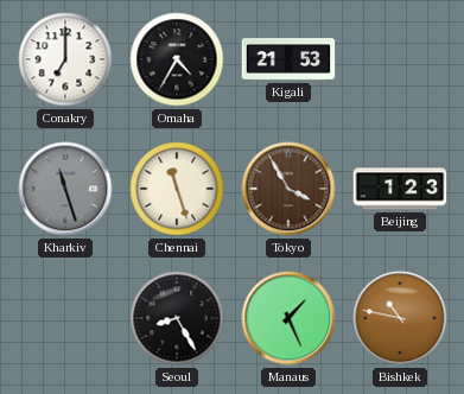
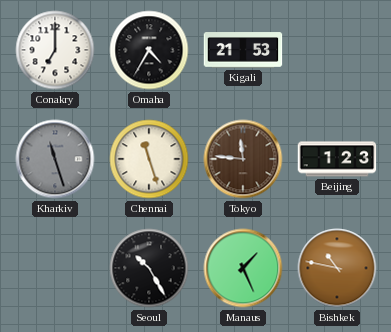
Tokyo: 3:55 -> 11:46 (243, 159)
Seoul: 8:25 -> 10:25 (149, 268)
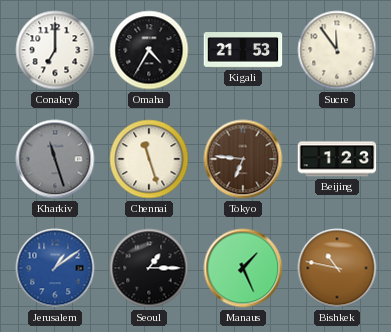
Sucre: none -> 11:54 (337, 50)
Tokyo: 11:46 -> 6:46 (243, 159)
Jerusalem: none -> 1:09 (55, 268)
Seoul: 10:25 -> 1:15 (149, 268)
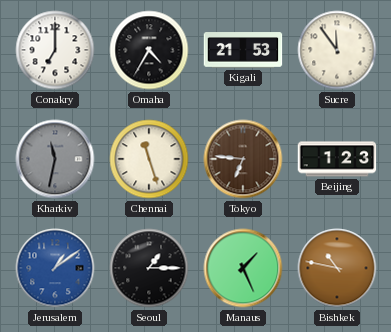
Kharkiv: 11:27 -> 11:32 (55, 159)
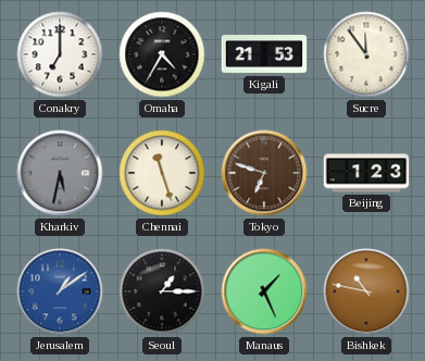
Kharkiv: 11:32 -> 5:32 (60, 173)
Tokyo: 6:46 -> 6:48 (264, 173)
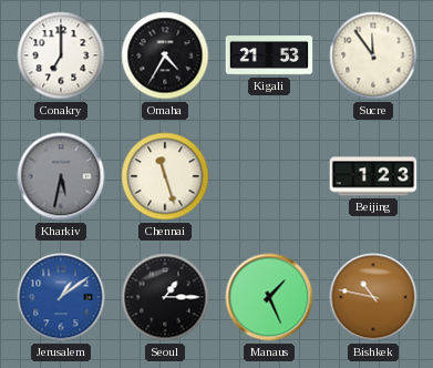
Tokyo: 6:48 -> none (264, 173)
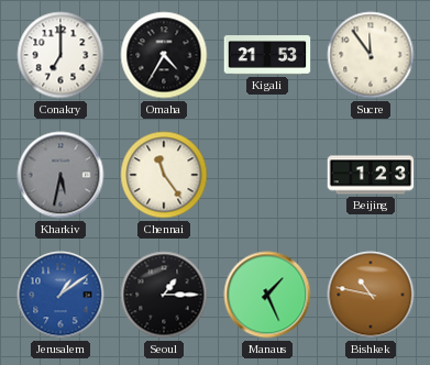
Chennai: 11:27 -> 11:24 (164, 175)
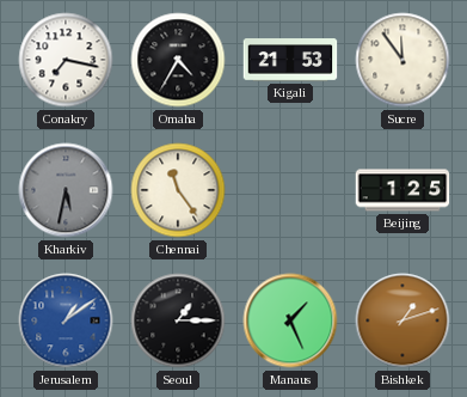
Conakry: 7:00 -> 7:17 (66, 60)
Beijing: 1:23 -> 1:25 (403, 190)
Bishkek: 10:47 -> 1:12 (403, 320)
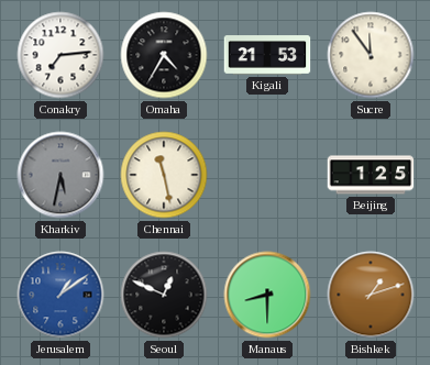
Conakry: 7:17 -> 7:14 (60, 55)
Chennai: 11:24 -> 11:28 (164, 175)
Seoul: 1:15 -> 12:49 (164, 295)
Manaus: 1:26 -> 8:30 (267, 295)
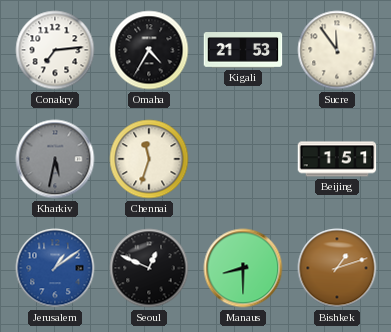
Chennai: 11:28 -> 11:33 (149, 159)
Beijing: 1:25 -> 1:51 (337, 159)
